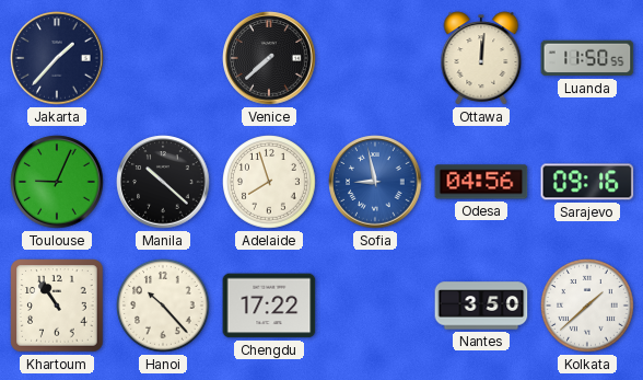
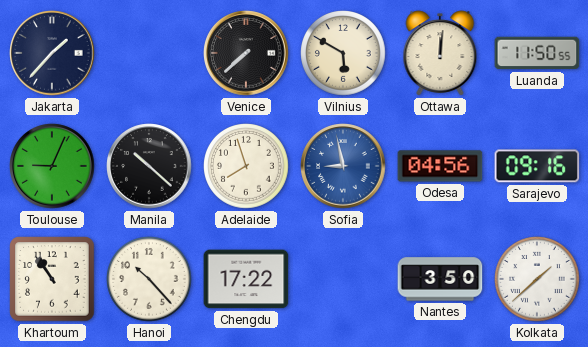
Vilnius: none -> 5:50 (344, 54)
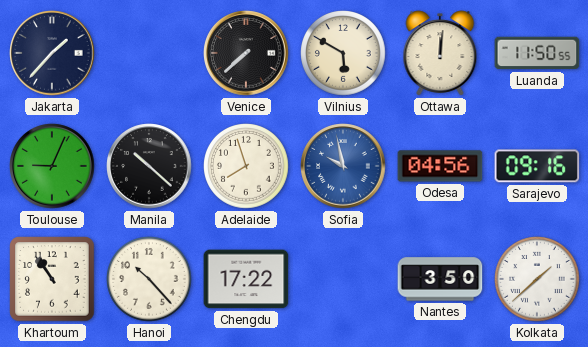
Sofia: 8:58 -> 9:58 (343, 166)
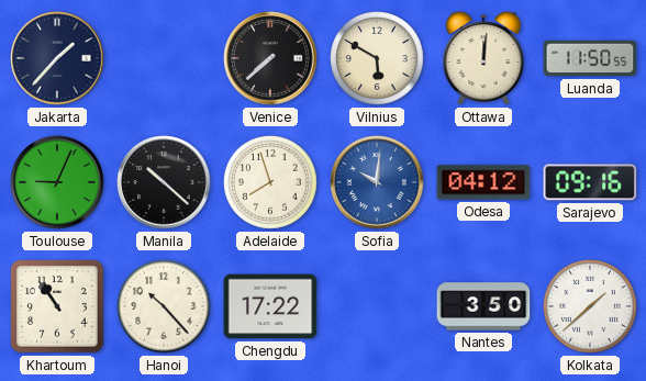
Sofia: 9:58 -> 10:01 (377, 182)
Odesa: 04:56 -> 04:12 (483, 182)
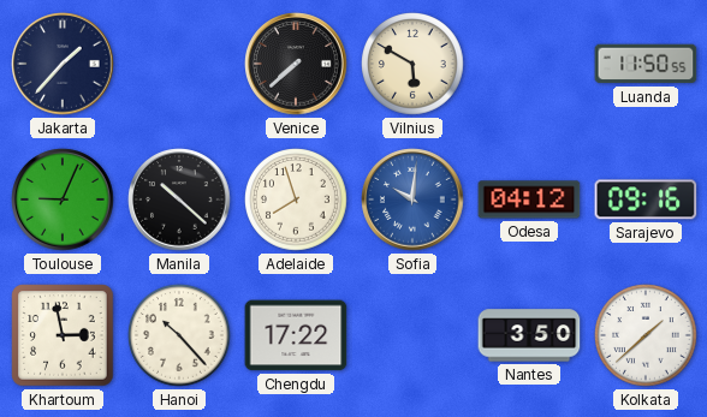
Ottawa: 12:01 -> none (483, 58)
Khartoum: 10:54 -> 2:58 (63, 335)
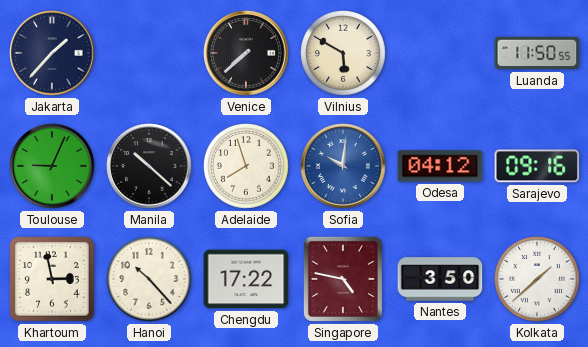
Singapore: none -> 4:47 (343, 279)
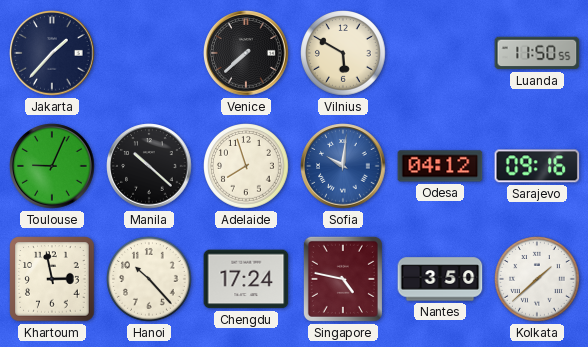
Chengdu: 17:22 -> 17:24 (246, 279)
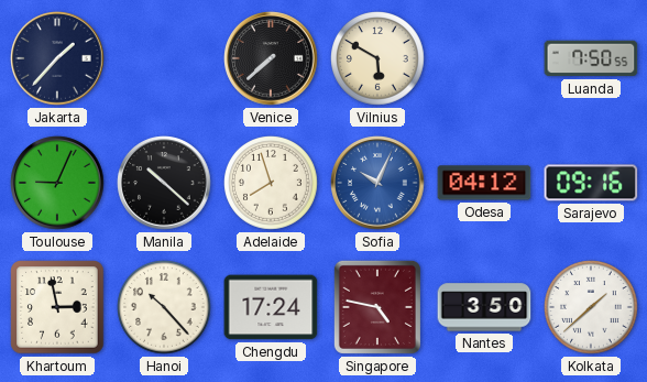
Luanda: 11:50 -> 7:50 (591, 58)
Sofia: 10:01 -> 10:04 (377, 183)
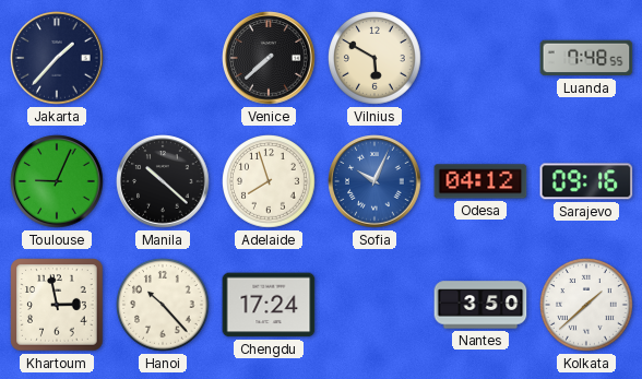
Luanda: 7:50 -> 7:48 (586, 58)
Singapore: 4:47 -> none (377, 307)
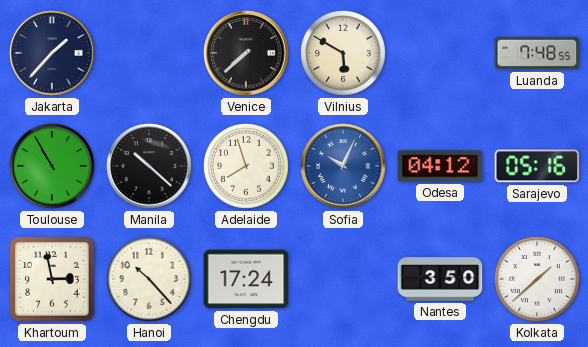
Toulouse: 9:04 -> 10:55 (52, 166)
Sarajevo: 09:16 -> 05:16 (537, 166)
